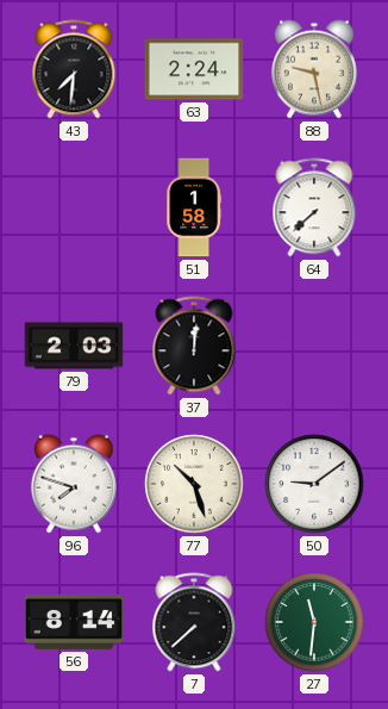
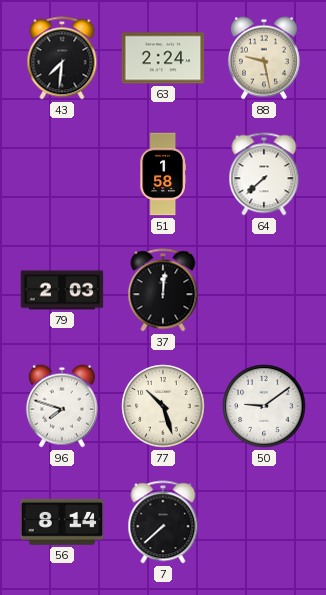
27: 11:31 -> none (314, 622)
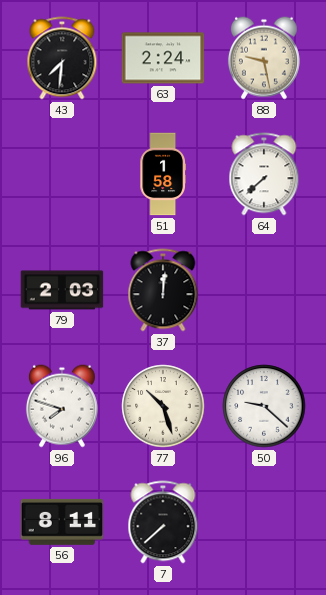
50: 9:09 -> 9:22 (264, 406)
56: 8:14 -> 8:11 (62, 522)
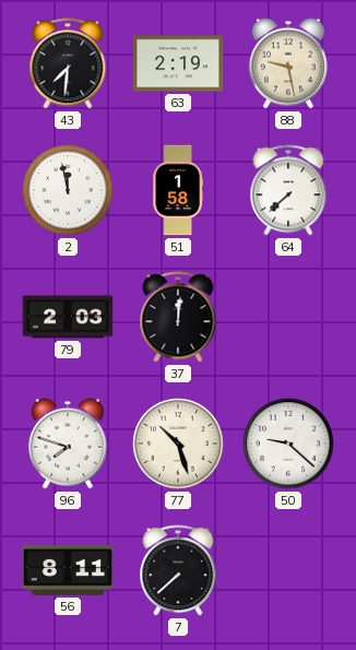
63: 2:24 -> 2:19 (178, 63)
2: none -> 11:58 (68, 190)
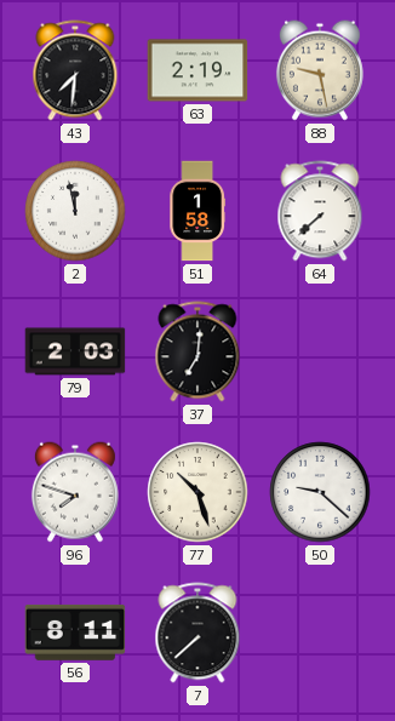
37: 12:01 -> 7:01 (198, 351)
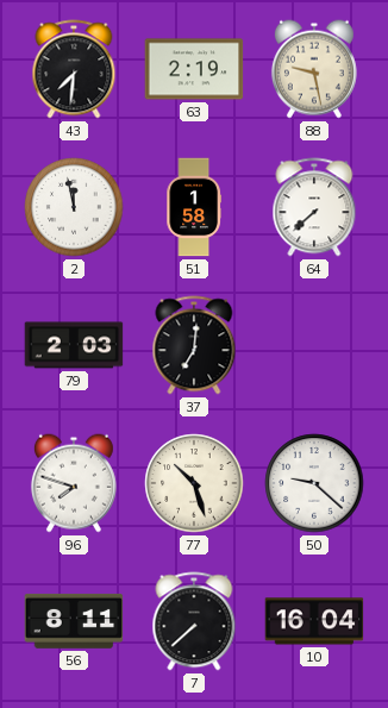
10: none -> 16:04 (314, 621)
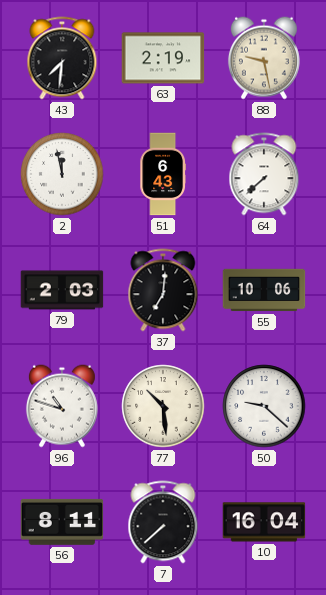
51: 1:58 -> 6:43 (163, 174)
55: none -> 10:06 (264, 290)
96: 7:48 -> 10:48 (62, 406)
77: 10:27 -> 10:29 (163, 406)
